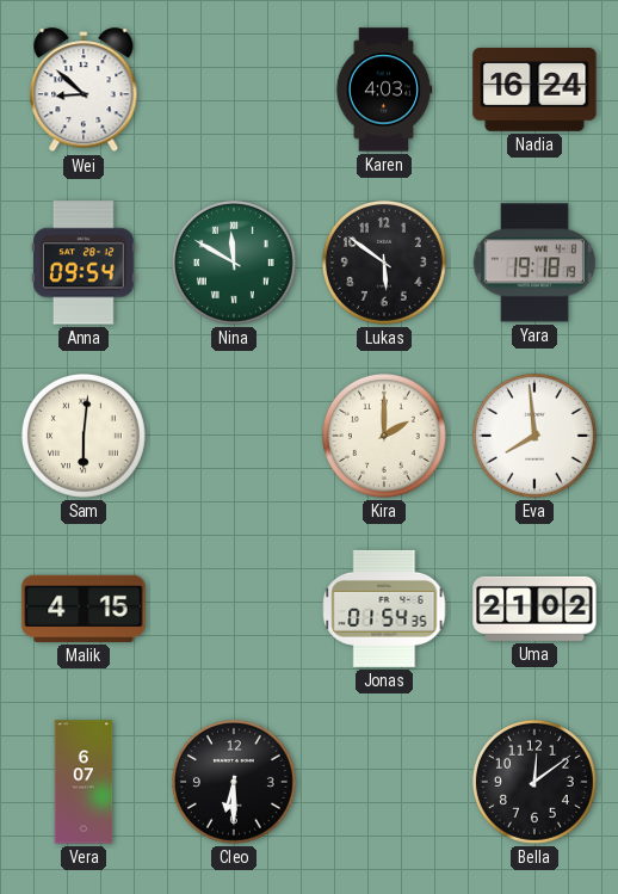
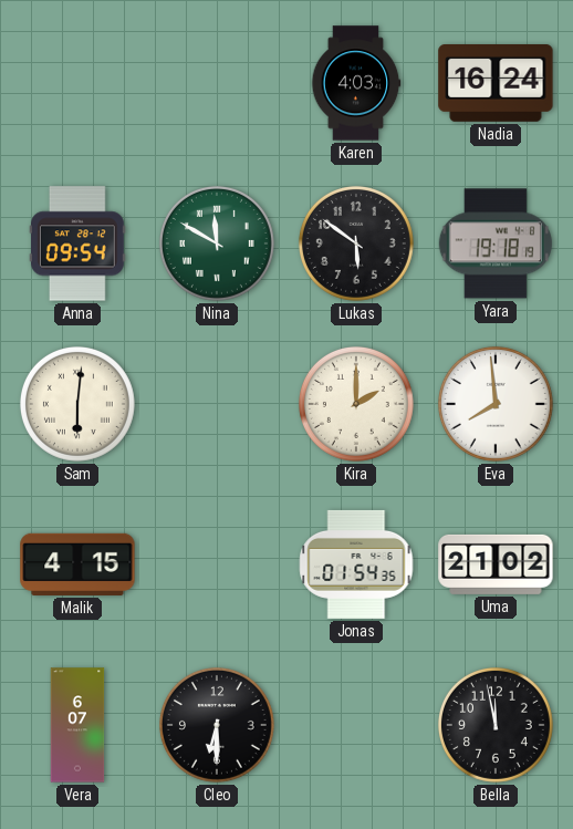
Wei: 8:52 -> none (84, 91)
Bella: 12:09 -> 11:58 (496, 725)
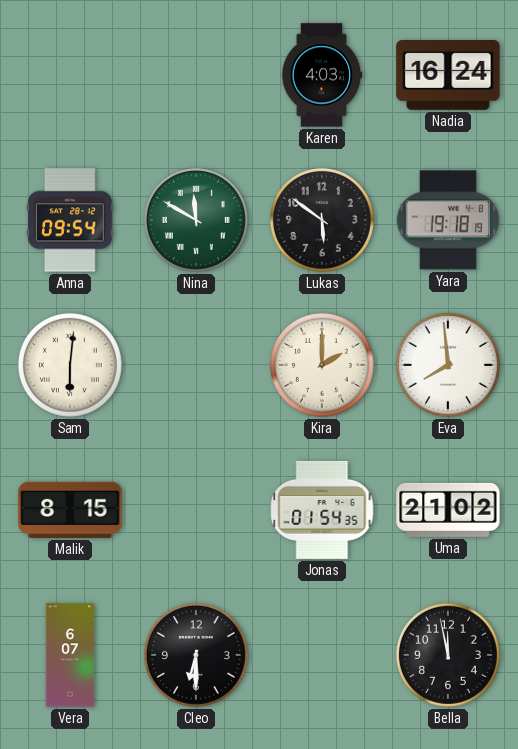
Malik: 4:15 -> 8:15 (70, 510)
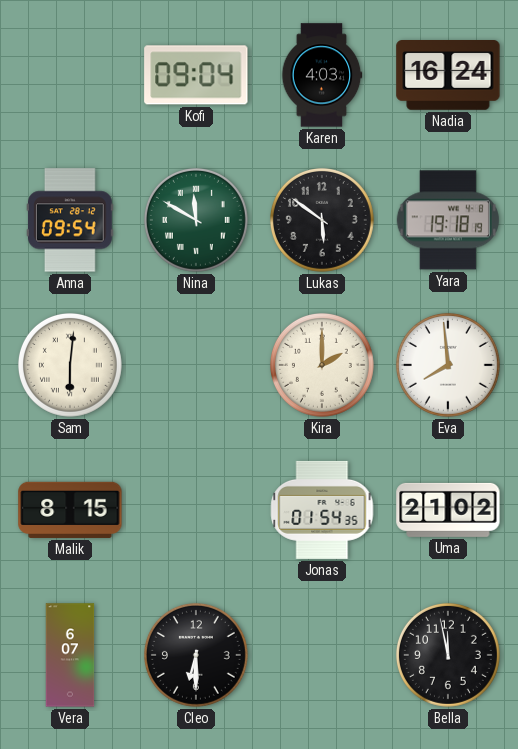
Kofi: none -> 09:04 (196, 75)
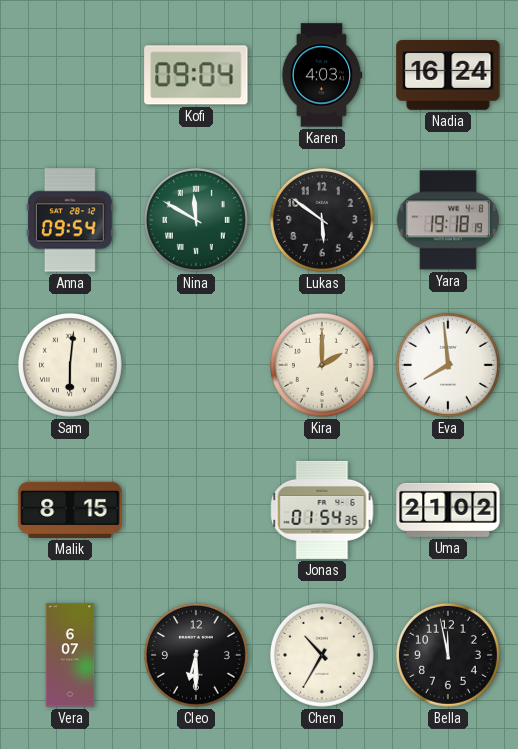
Chen: none -> 10:35 (322, 655)
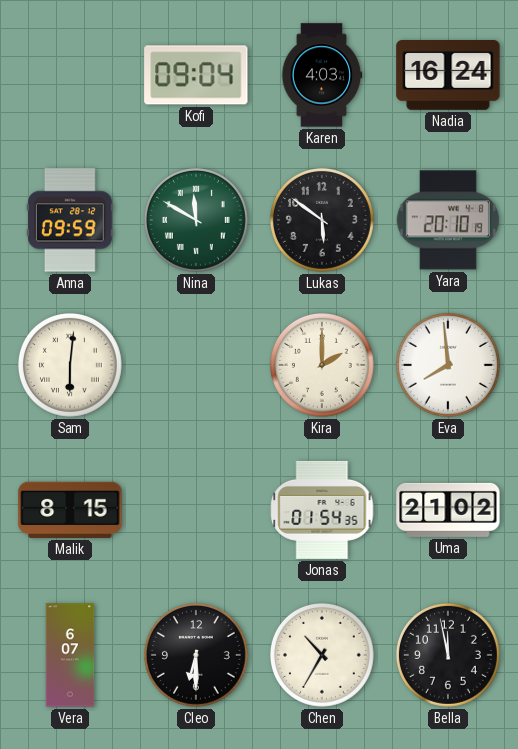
Anna: 09:54 -> 09:59 (70, 220)
Yara: 19:18 -> 20:10 (448, 220)
